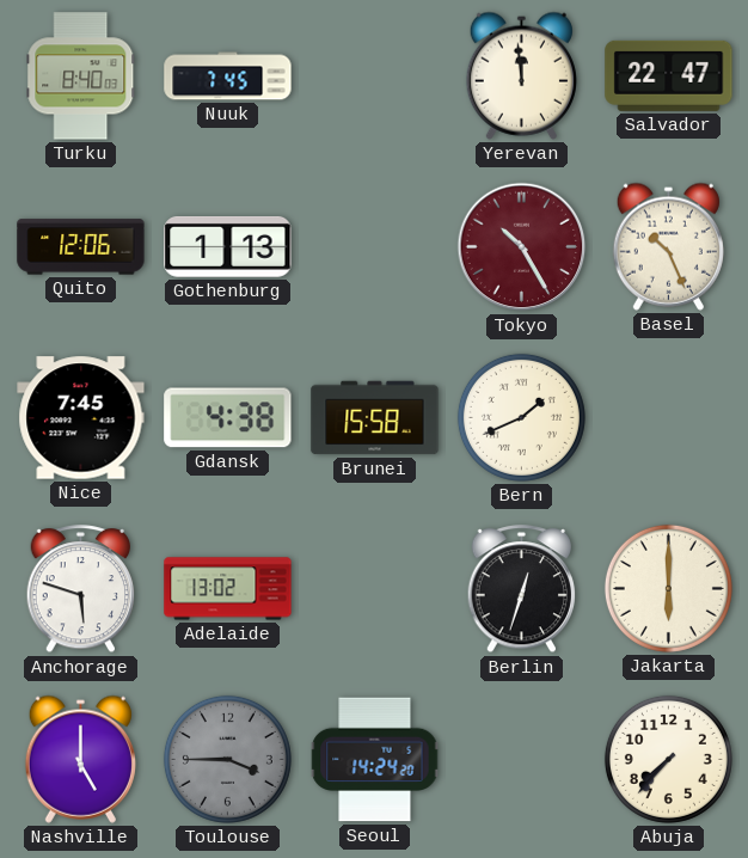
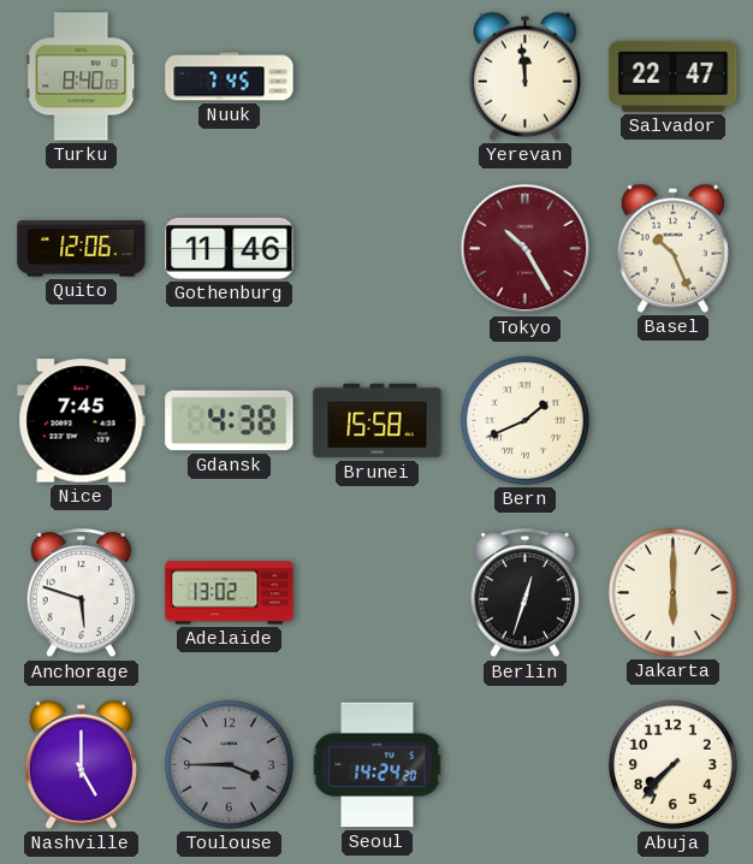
Gothenburg: 1:13 -> 11:46 (230, 248)
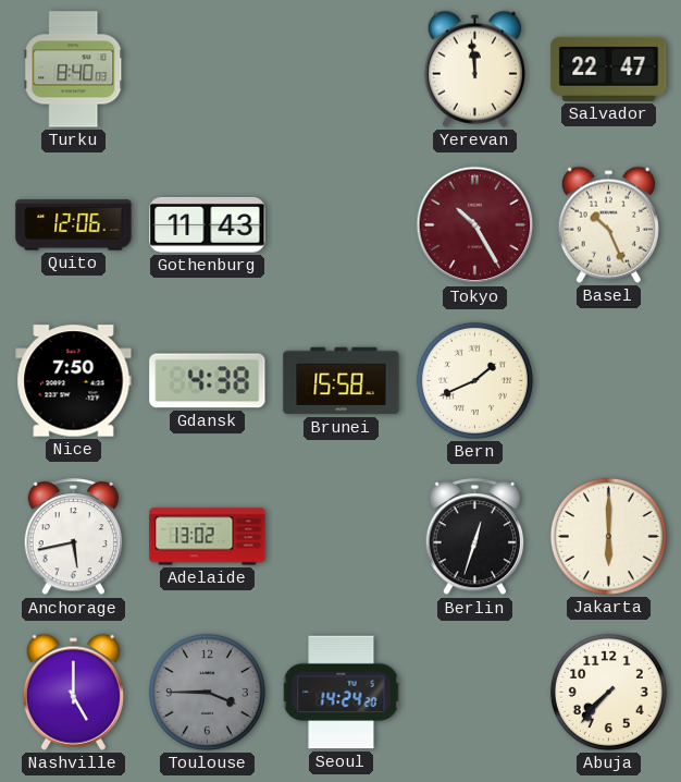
Nuuk: 7:45 -> none (230, 77)
Gothenburg: 11:46 -> 11:43 (208, 224)
Nice: 7:45 -> 7:50 (74, 381)
Anchorage: 5:48 -> 5:43 (74, 537)
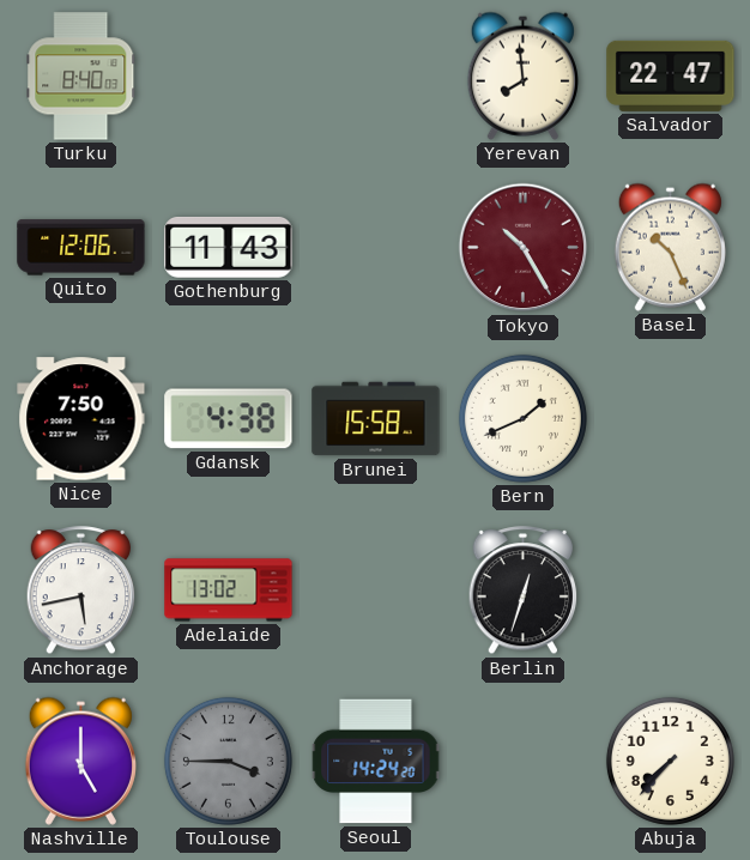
Yerevan: 11:59 -> 7:59 (522, 75)
Jakarta: 6:00 -> none (608, 536)
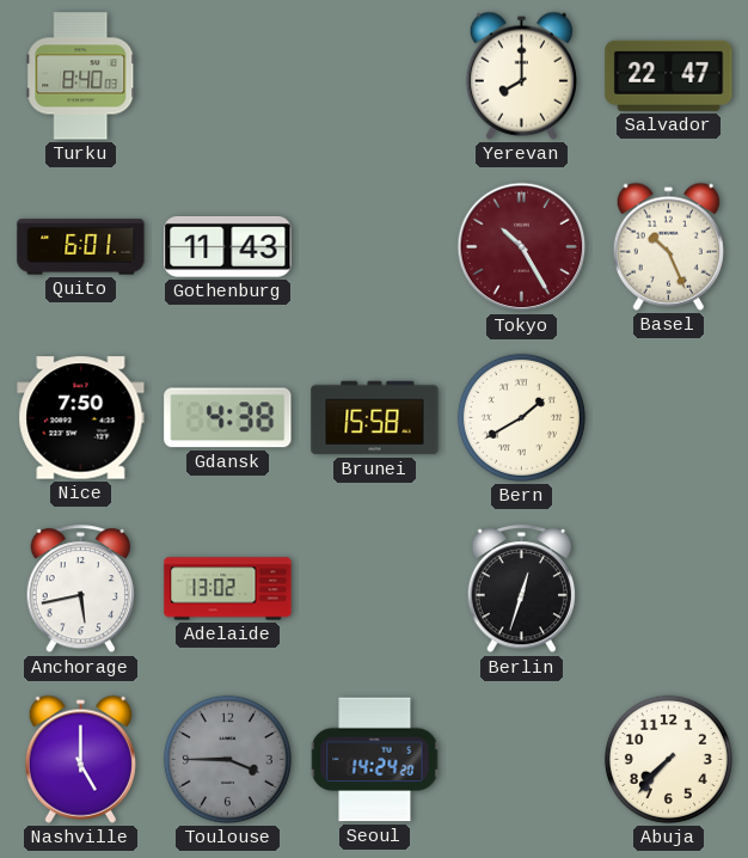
Yerevan: 7:59 -> 8:00 (521, 75)
Quito: 12:06 -> 6:01 (81, 247)
Bern: 1:41 -> 1:40 (521, 417)
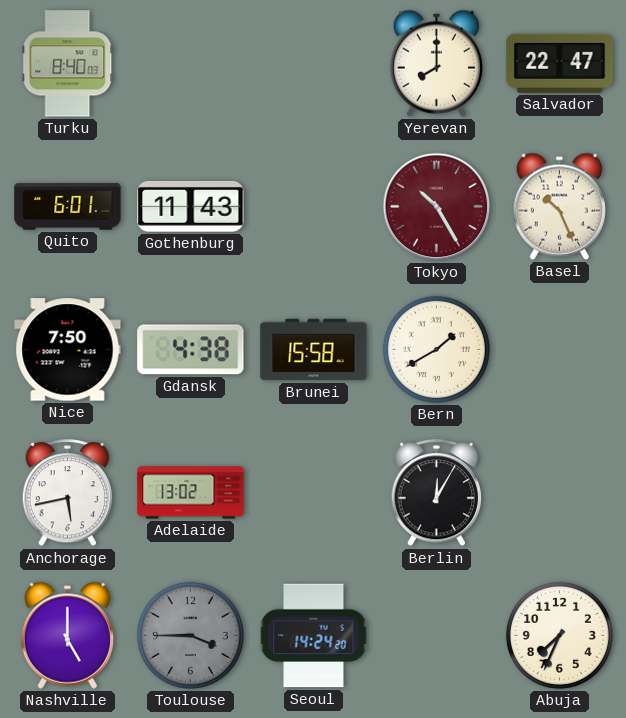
Berlin: 12:33 -> 12:05 (437, 493)
Abuja: 7:37 -> 7:34 (559, 635)
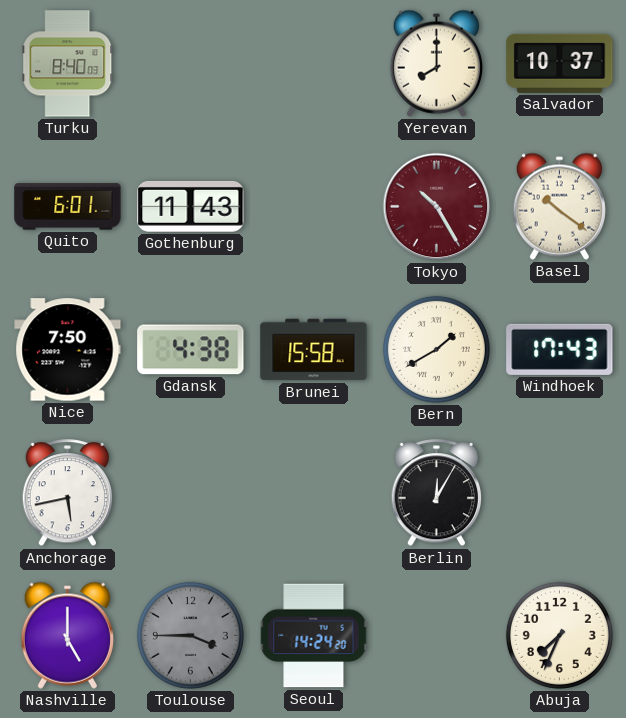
Salvador: 22:47 -> 10:37 (560, 63)
Basel: 10:26 -> 10:21 (559, 206)
Windhoek: none -> 17:43 (560, 349)
Adelaide: 13:02 -> none (191, 493)
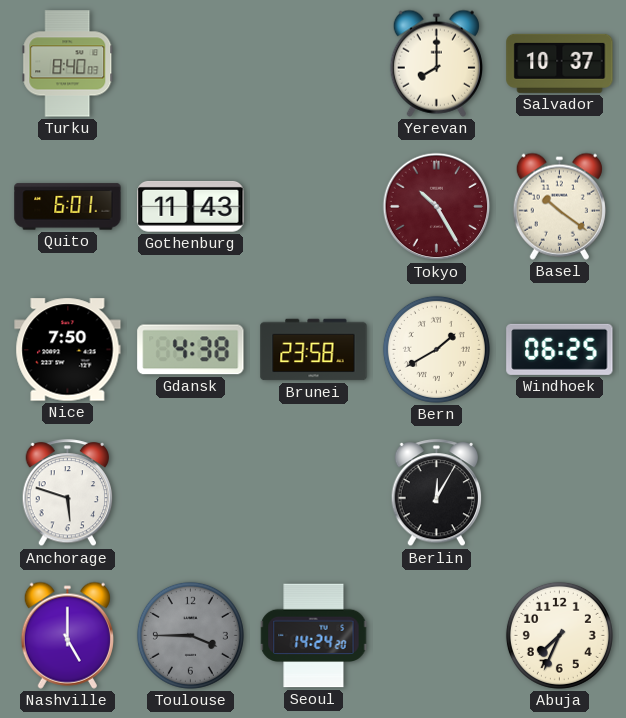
Brunei: 15:58 -> 23:58 (314, 350)
Windhoek: 17:43 -> 06:25 (560, 349)
Anchorage: 5:43 -> 5:48 (68, 493)
